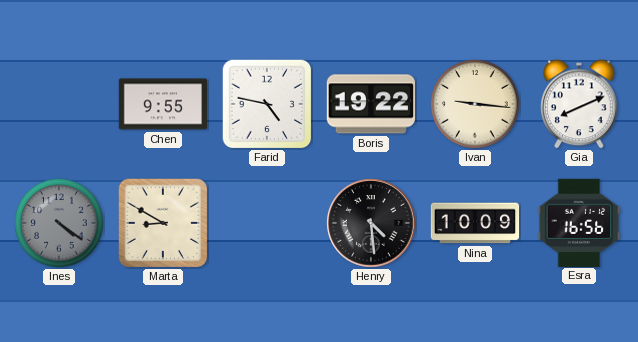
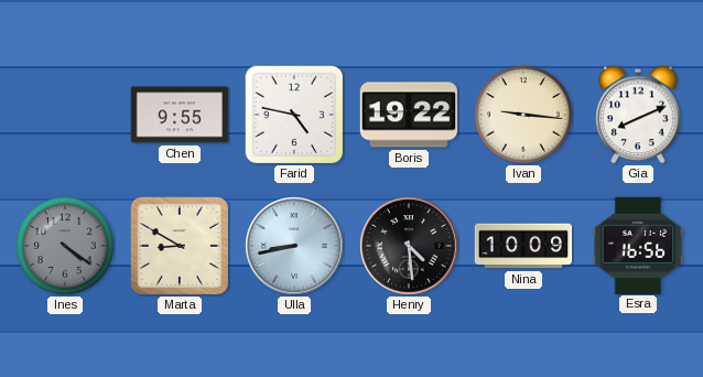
Ulla: none -> 8:43 (294, 246)
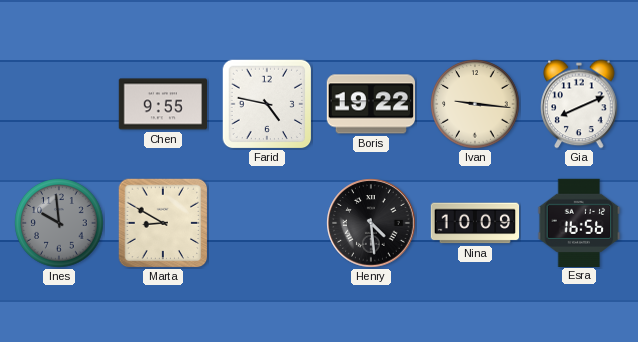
Ines: 4:21 -> 9:59 (59, 223)
Ulla: 8:43 -> none (294, 246)
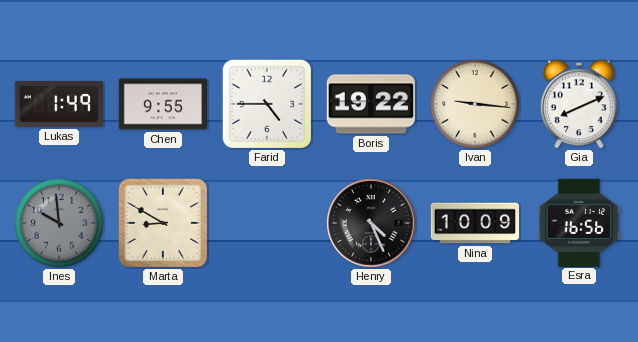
Lukas: none -> 1:49 (58, 104)
Farid: 4:47 -> 4:45 (267, 104)
Henry: 4:29 -> 4:26 (371, 223)
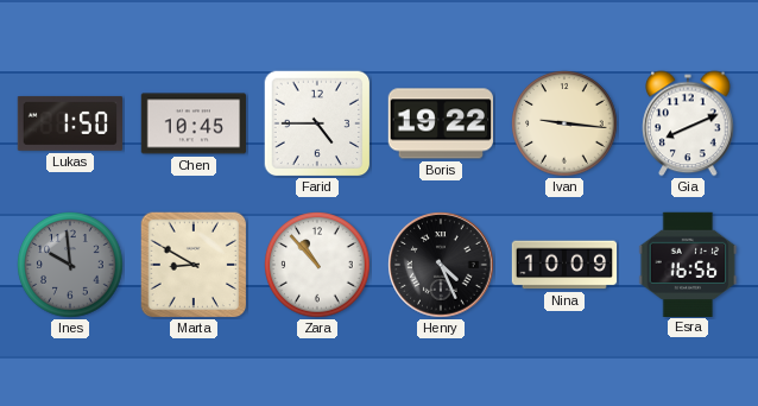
Lukas: 1:49 -> 1:50 (69, 123)
Chen: 9:55 -> 10:45 (192, 123)
Zara: none -> 10:53 (317, 265)
